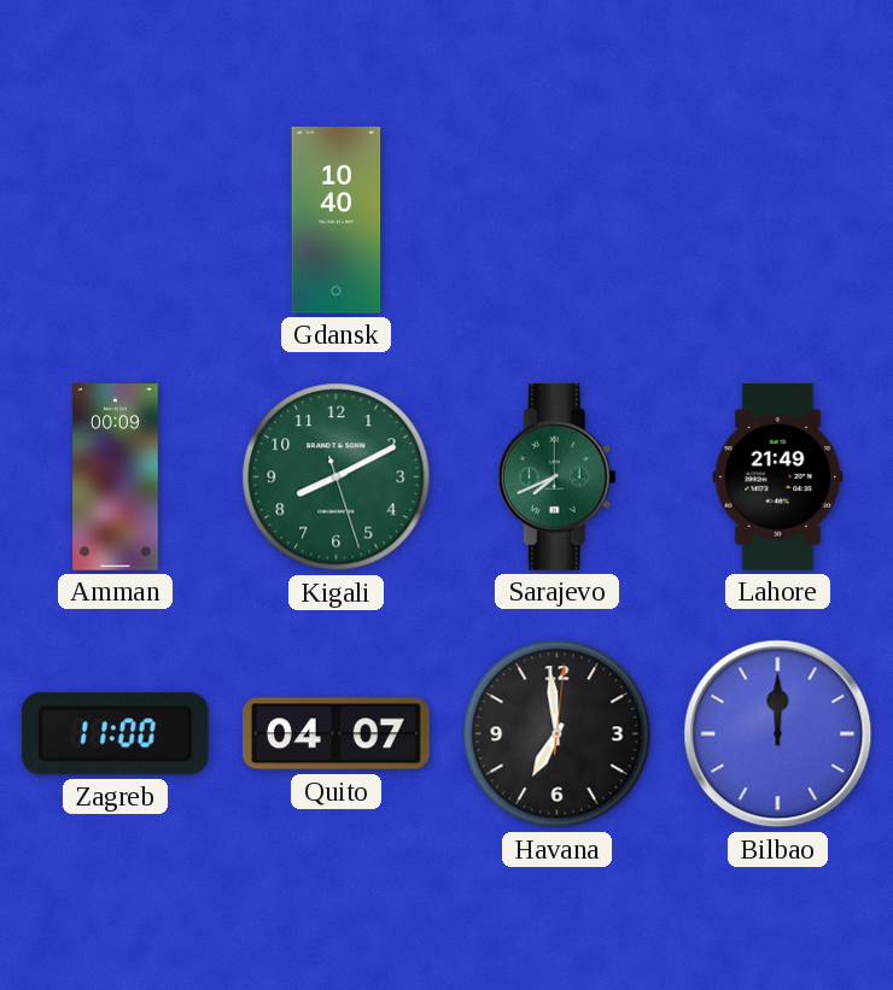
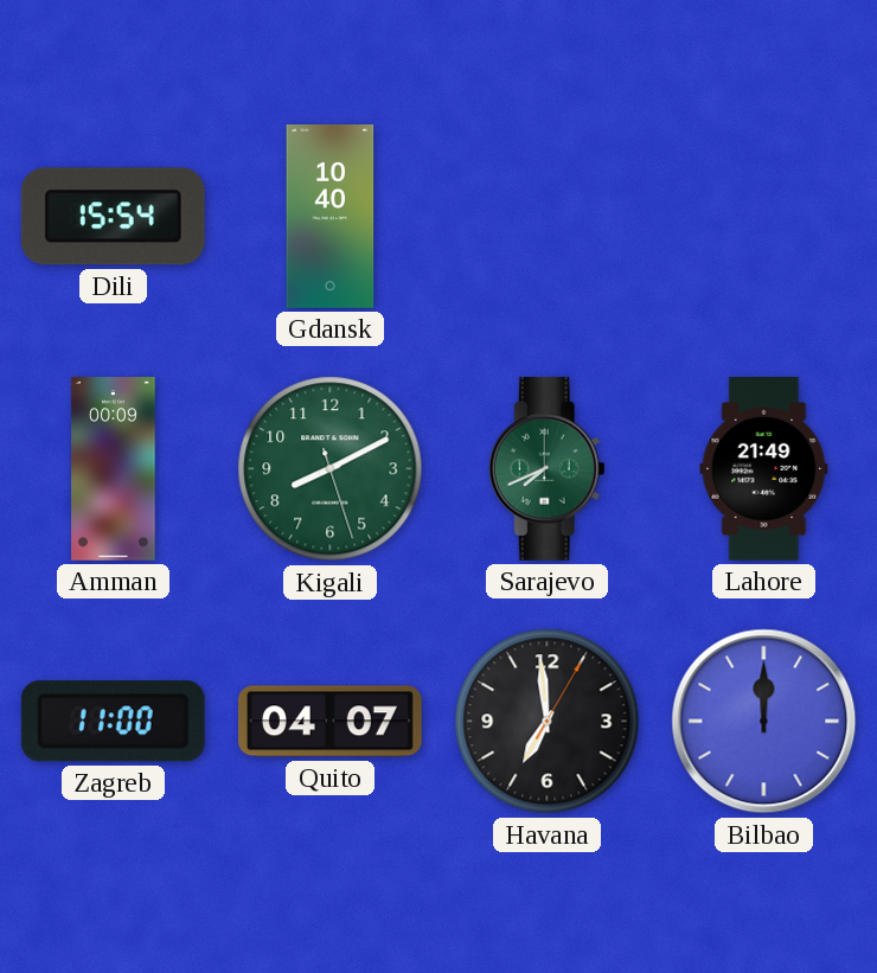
Dili: none -> 15:54 (113, 217)
Havana: 6:59:01 -> 6:59:05 (548, 722)
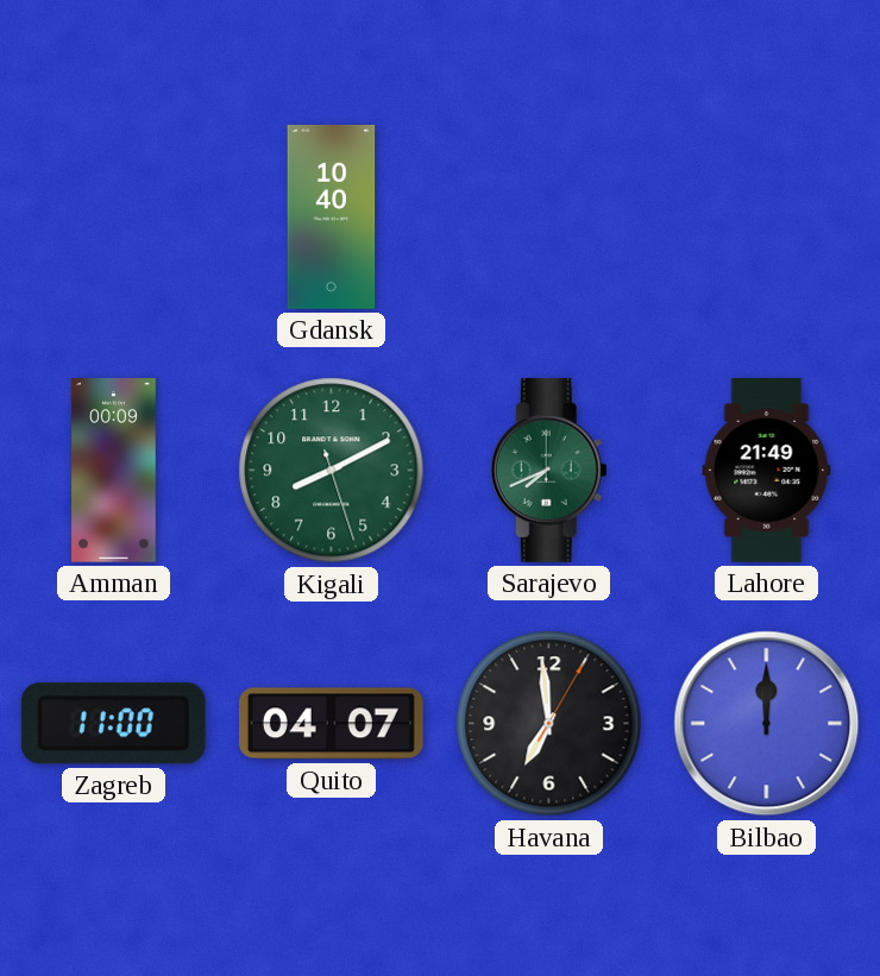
Dili: 15:54 -> none (113, 217)
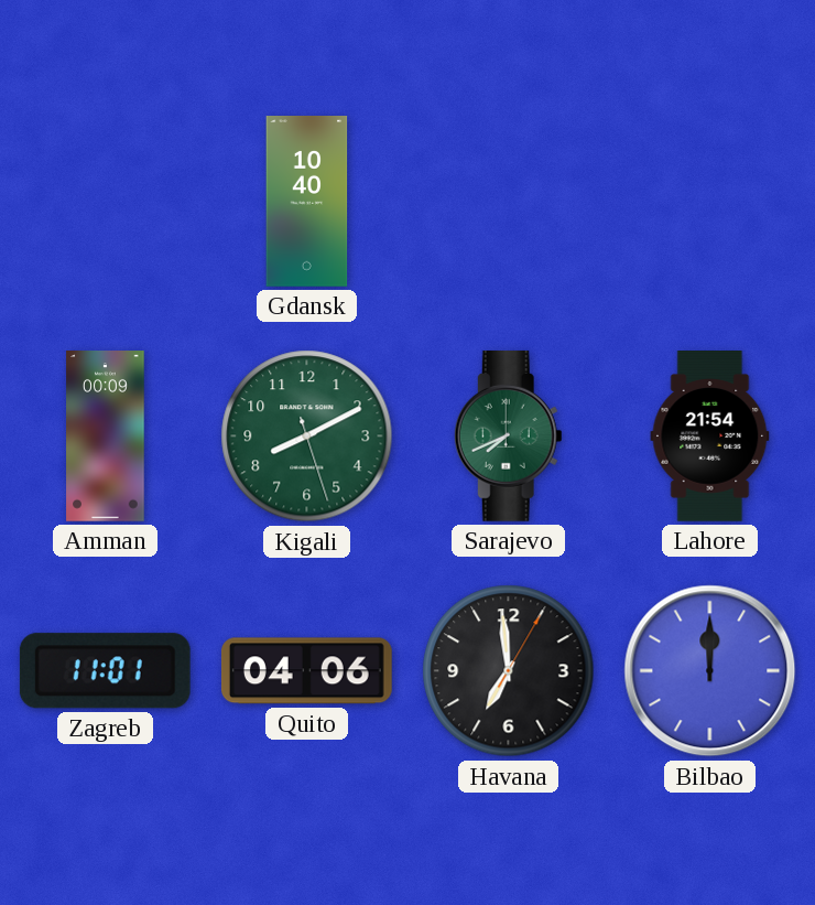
Lahore: 21:49 -> 21:54 (710, 437)
Zagreb: 11:00 -> 11:01 (105, 671)
Quito: 04:07 -> 04:06 (306, 671)
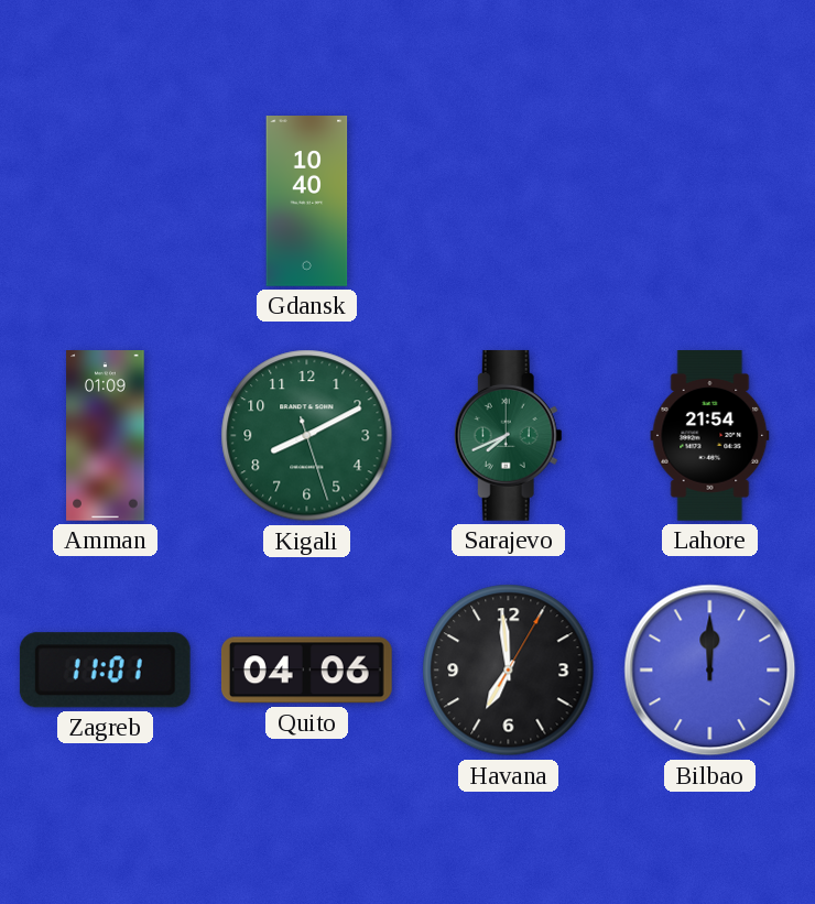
Amman: 00:09 -> 01:09 (106, 436)
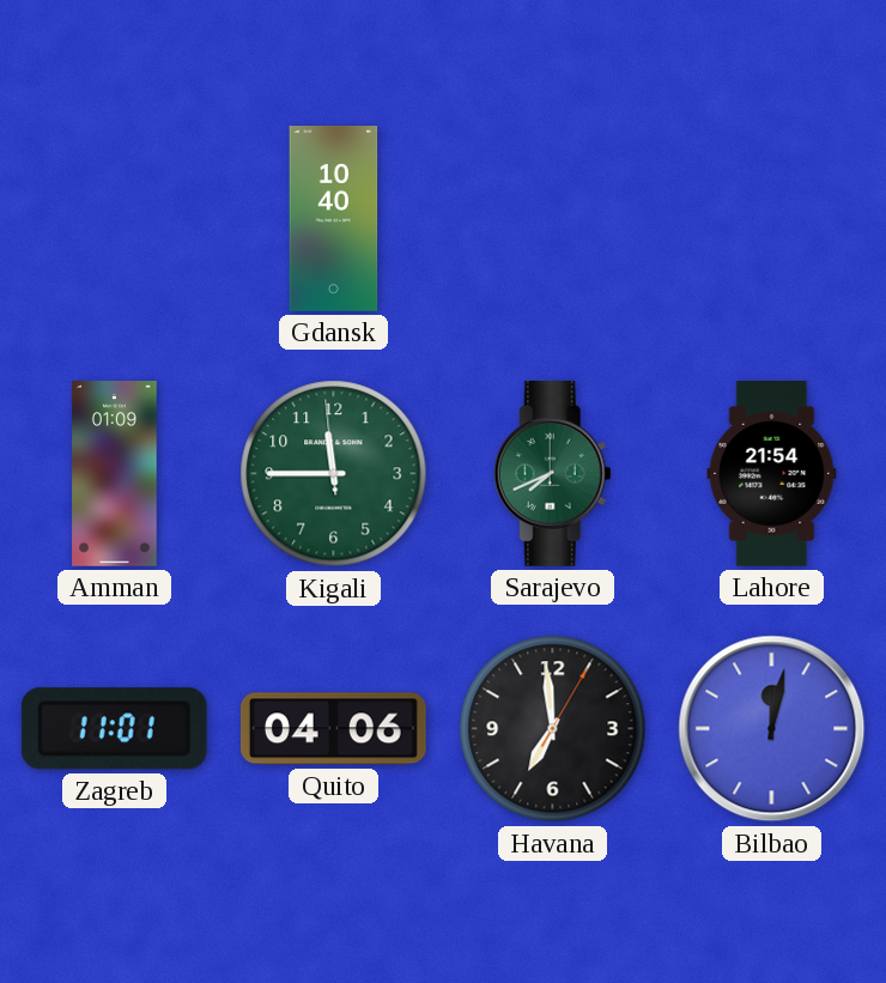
Kigali: 8:10 -> 11:44 (334, 474)
Bilbao: 12:00 -> 12:02 (772, 729)
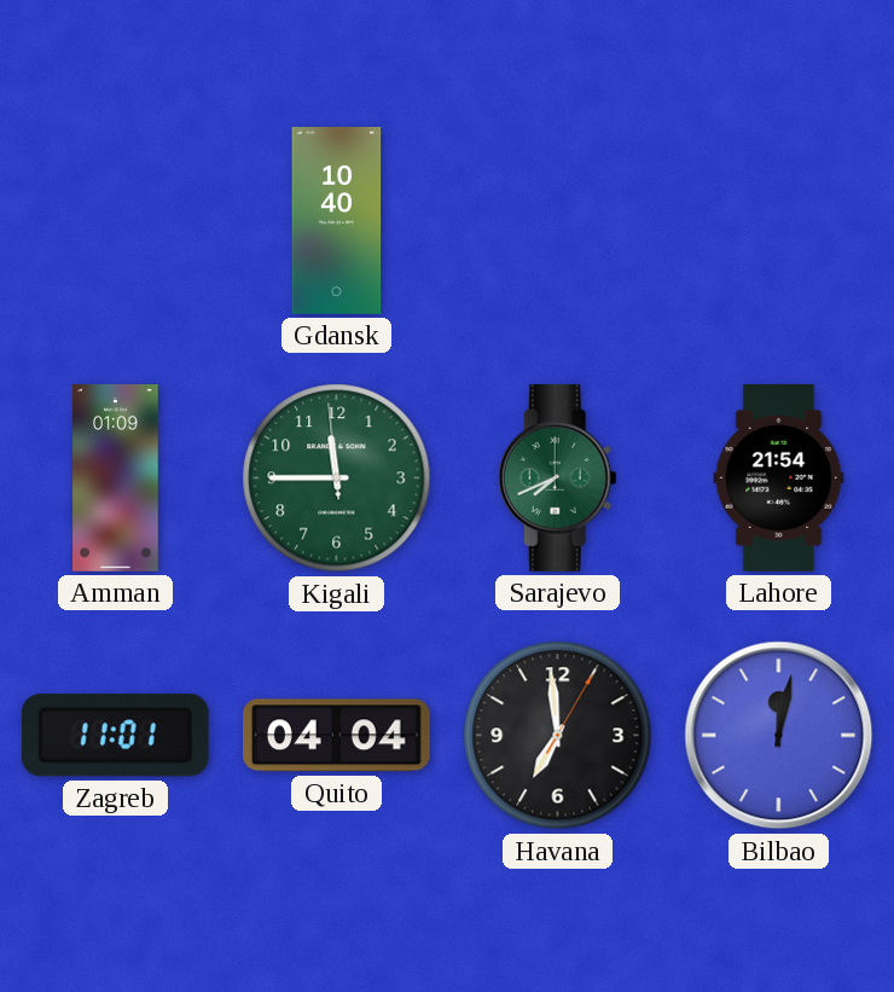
Quito: 04:06 -> 04:04 (336, 736)
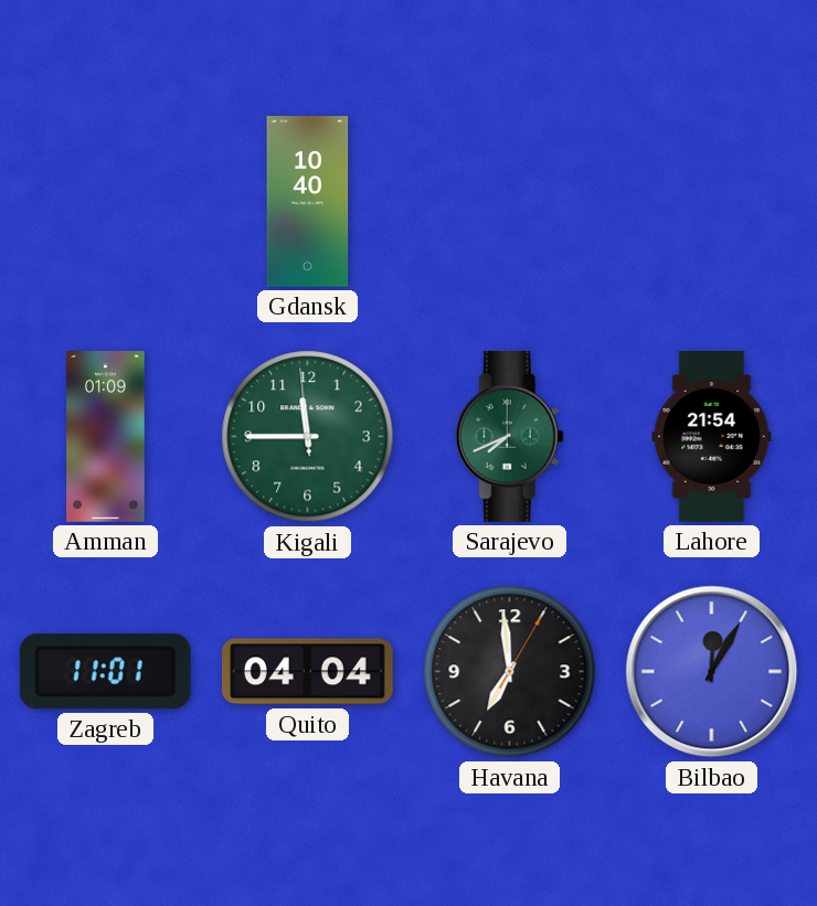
Bilbao: 12:02 -> 12:05 (712, 672)
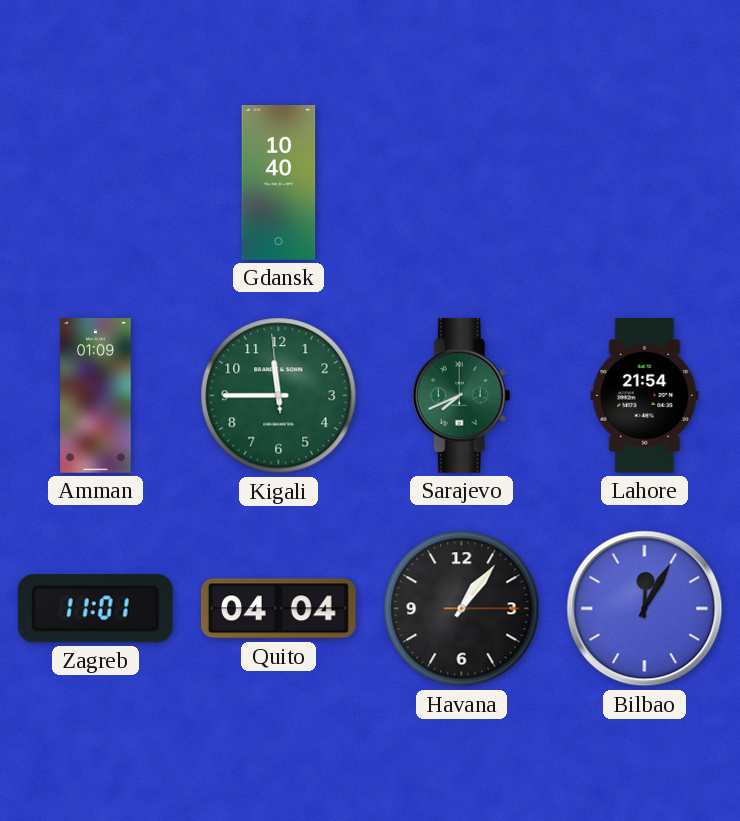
Havana: 6:59 -> 1:06 (462, 609)
